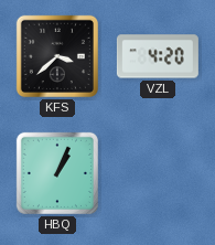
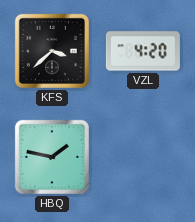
HBQ: 1:04 -> 1:47 (52, 157)
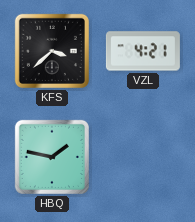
VZL: 4:20 -> 4:21 (143, 51)
